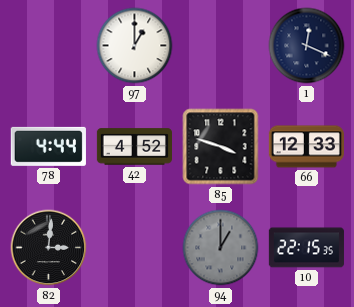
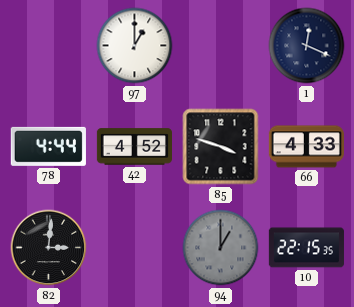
66: 12:33 -> 4:33 (306, 147)
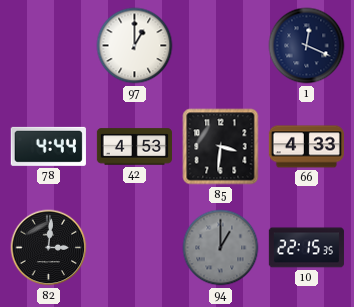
42: 4:52 -> 4:53 (134, 147)
85: 3:48 -> 3:31 (221, 147)
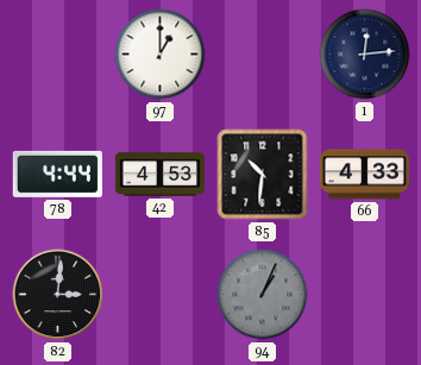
1: 12:19 -> 12:14 (365, 55)
85: 3:31 -> 10:31 (263, 175)
94: 1:00 -> 1:04 (263, 295)
10: 22:15 -> none (306, 248)
